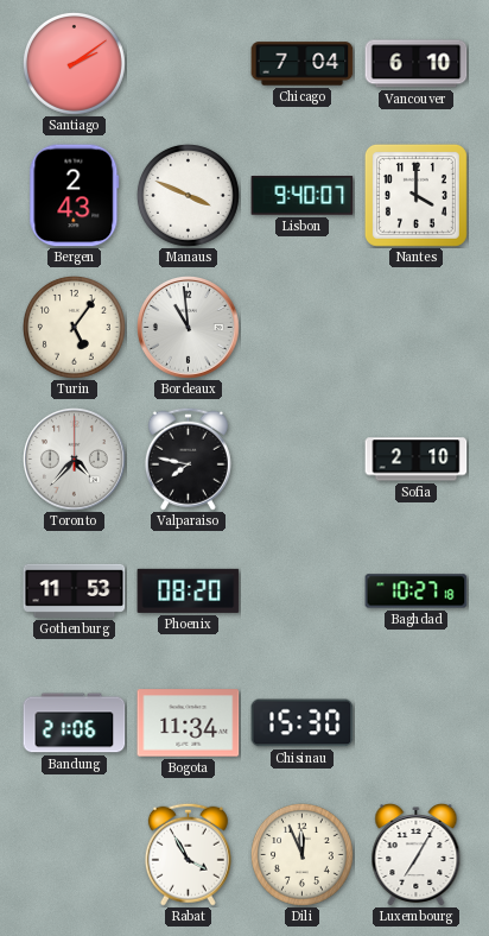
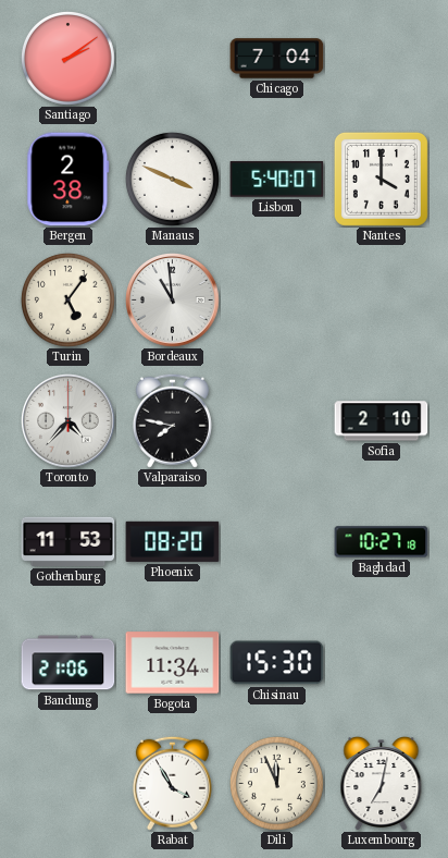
Vancouver: 6:10 -> none (417, 64)
Bergen: 2:43 -> 2:38 (69, 180)
Lisbon: 9:40 -> 5:40 (277, 180)
Luxembourg: 7:05 -> 7:02 (382, 784)
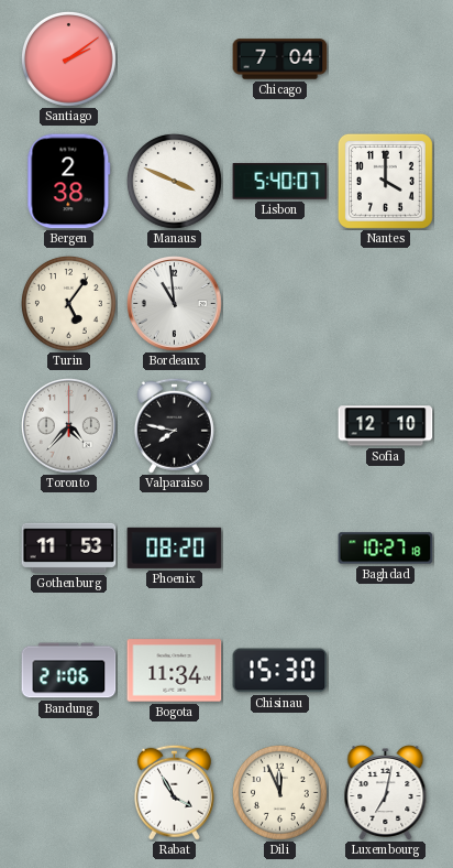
Sofia: 2:10 -> 12:10 (386, 426)
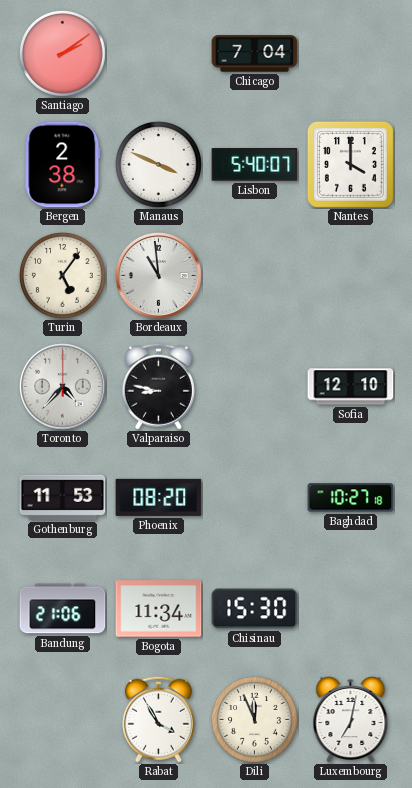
Valparaiso: 7:47 -> 8:47 (158, 386)
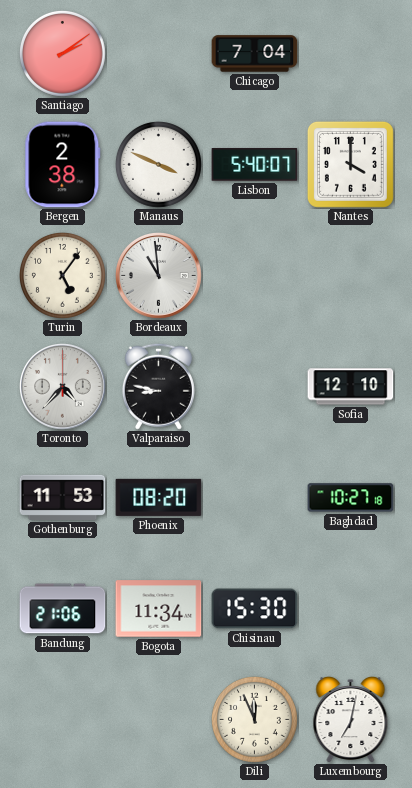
Rabat: 3:55 -> none (158, 719)
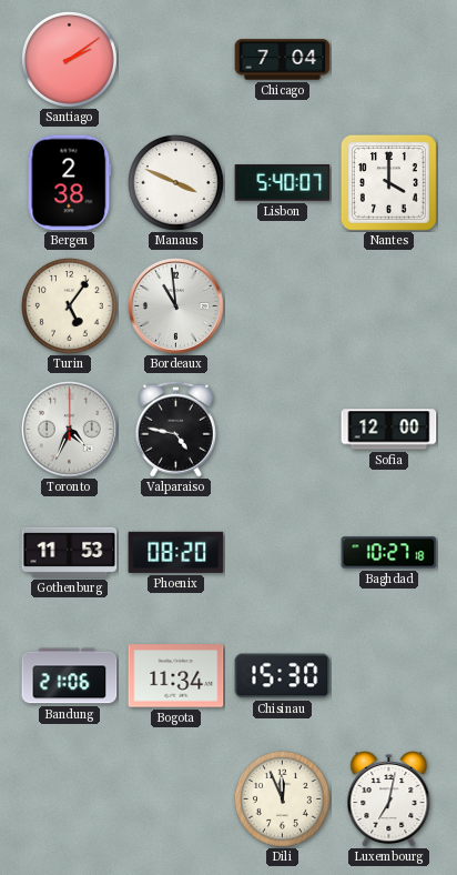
Toronto: 4:37 -> 4:34 (70, 430)
Valparaiso: 8:47 -> 4:47 (175, 429)
Sofia: 12:10 -> 12:00 (389, 430)
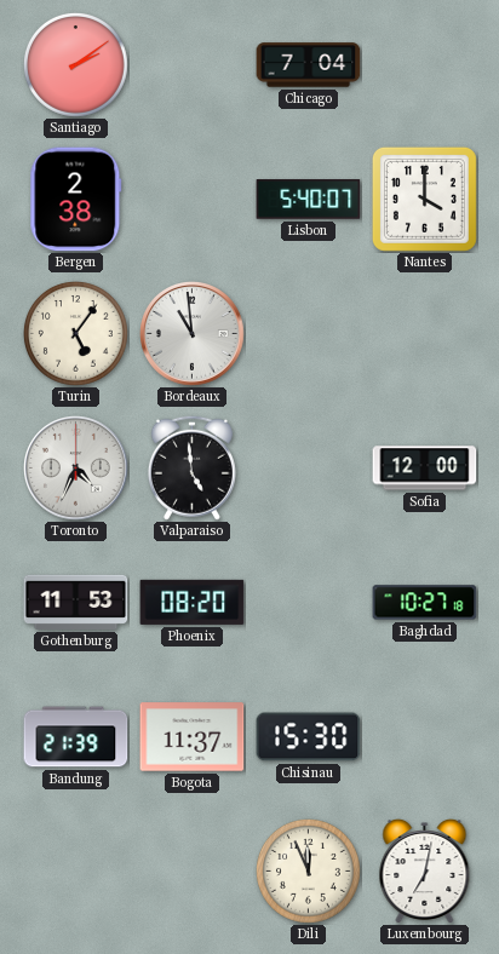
Manaus: 3:49 -> none (175, 182)
Valparaiso: 4:47 -> 4:59 (191, 467)
Bandung: 21:06 -> 21:39 (76, 737)
Bogota: 11:34 -> 11:37 (193, 737)
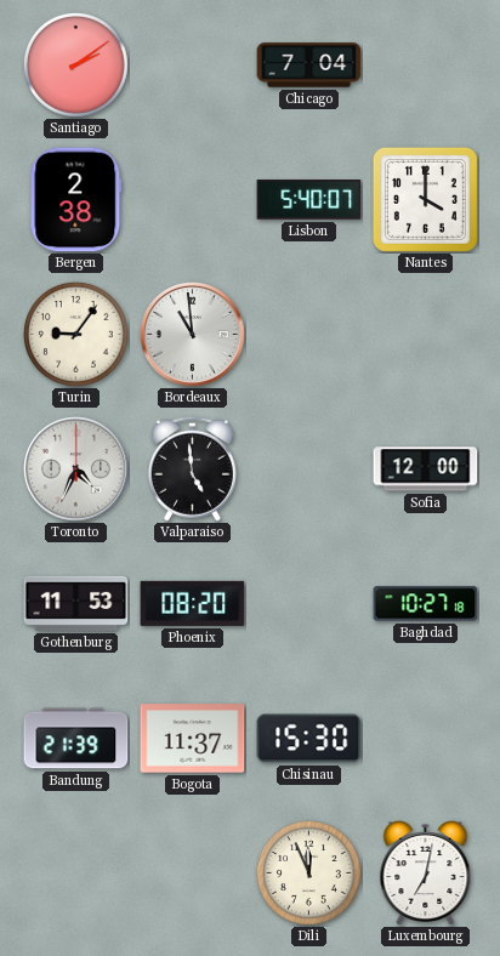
Turin: 5:06 -> 9:06 (75, 334)
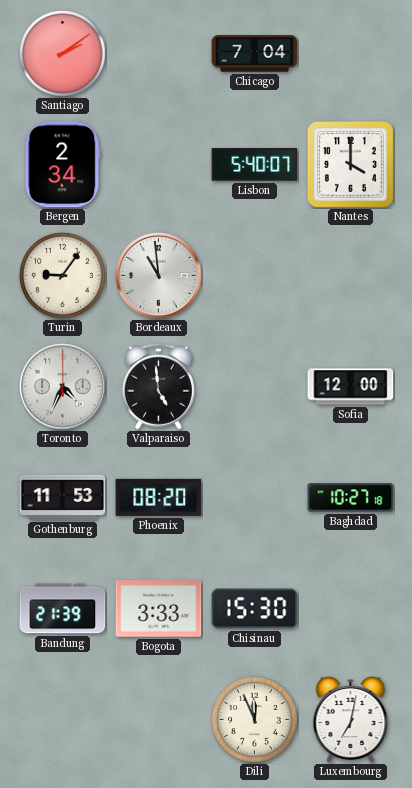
Bergen: 2:38 -> 2:34 (63, 165)
Bogota: 11:37 -> 3:33 (159, 609)
